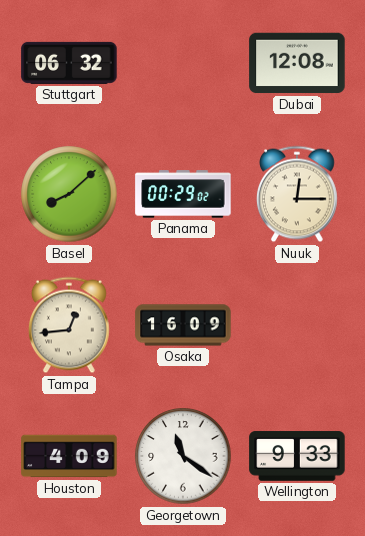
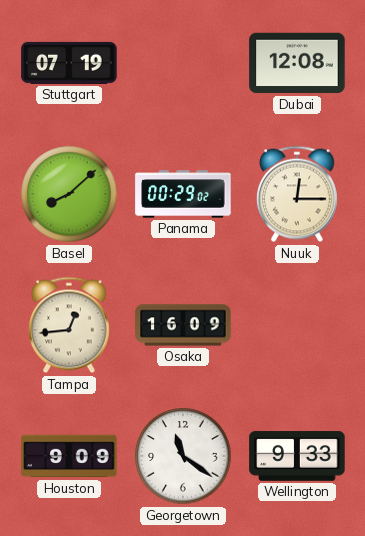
Stuttgart: 06:32 -> 07:19 (69, 63)
Houston: 4:09 -> 9:09 (69, 456)
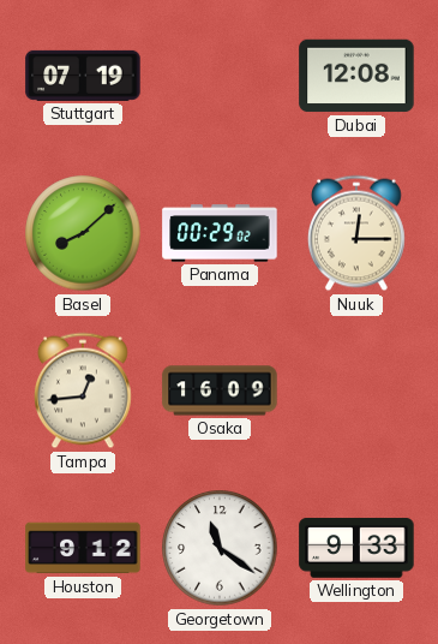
Houston: 9:09 -> 9:12 (83, 548)
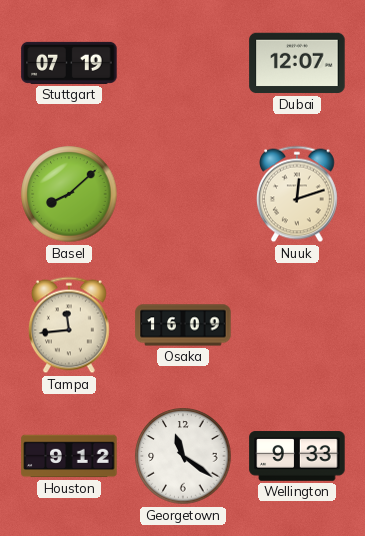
Dubai: 12:08 -> 12:07 (297, 63)
Panama: 00:29 -> none (220, 233)
Nuuk: 12:15 -> 12:12 (297, 194)
Tampa: 12:44 -> 11:44 (69, 325)
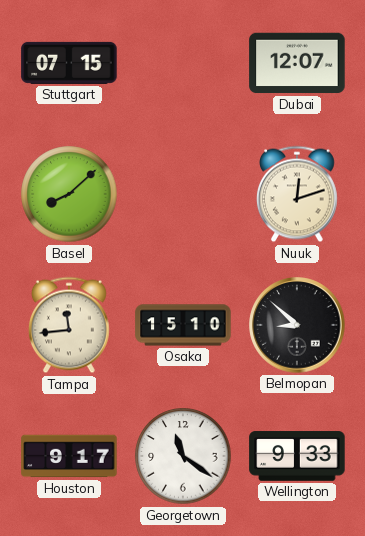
Stuttgart: 07:19 -> 07:15 (69, 63)
Osaka: 16:09 -> 15:10 (183, 325)
Belmopan: none -> 8:52 (297, 325)
Houston: 9:12 -> 9:17 (69, 456)
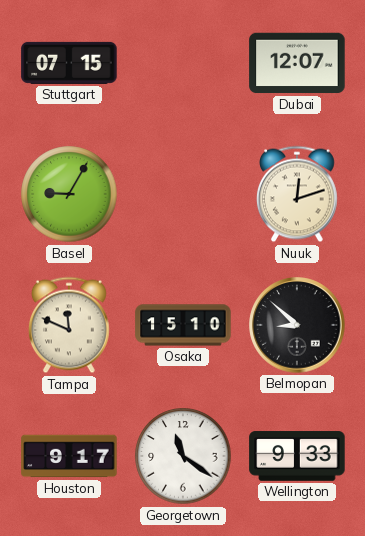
Basel: 8:08 -> 9:05 (69, 194)
Tampa: 11:44 -> 11:49 (69, 325)
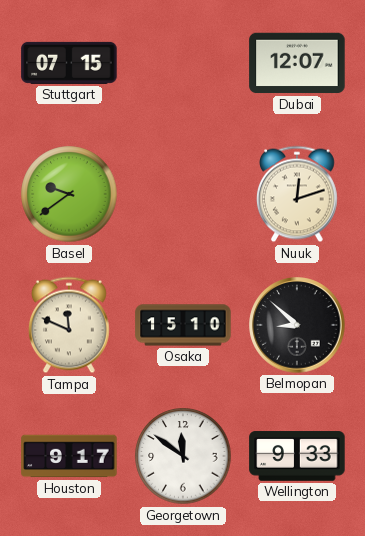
Basel: 9:05 -> 9:39 (69, 194)
Georgetown: 11:21 -> 11:51 (183, 456)
